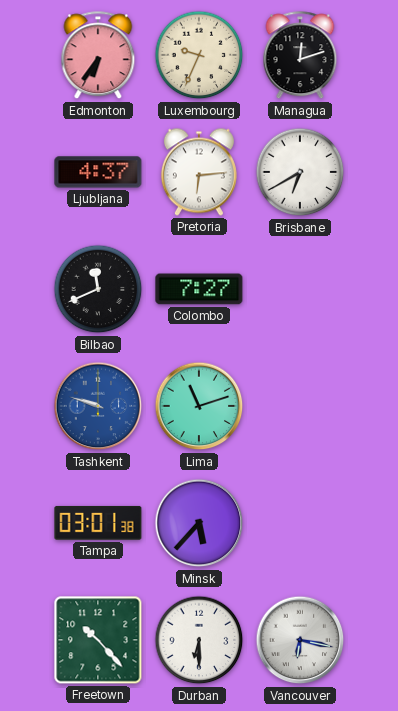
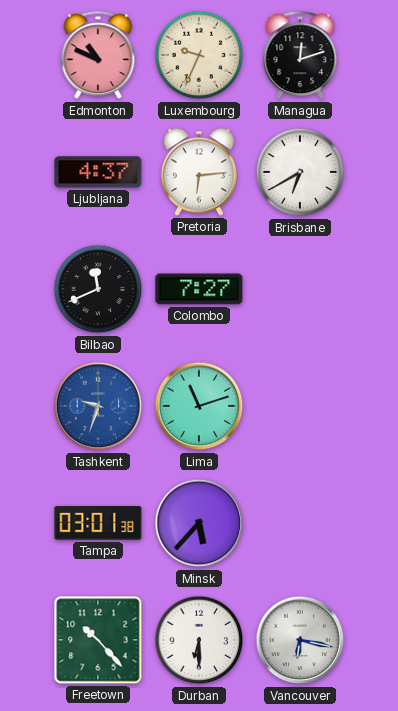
Edmonton: 6:36 -> 10:49 (98, 56)
Tashkent: 9:48 -> 9:33 (98, 406)
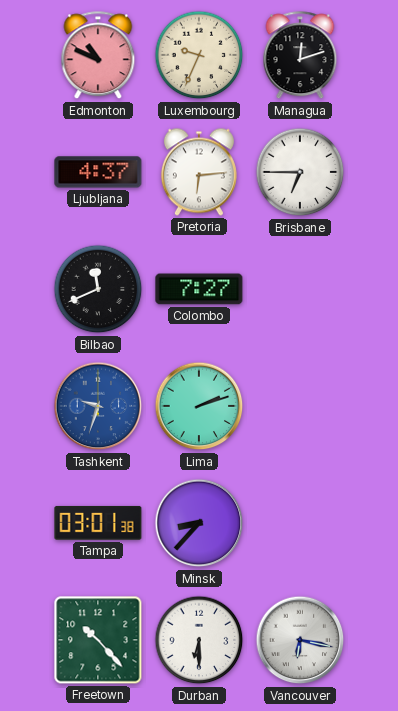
Brisbane: 6:40 -> 6:45 (300, 172)
Lima: 11:12 -> 2:12 (199, 406)
Minsk: 5:37 -> 8:37 (199, 523)
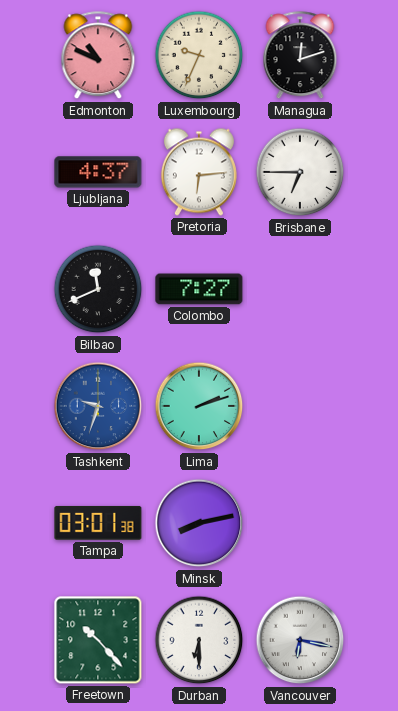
Minsk: 8:37 -> 8:13 (199, 523)
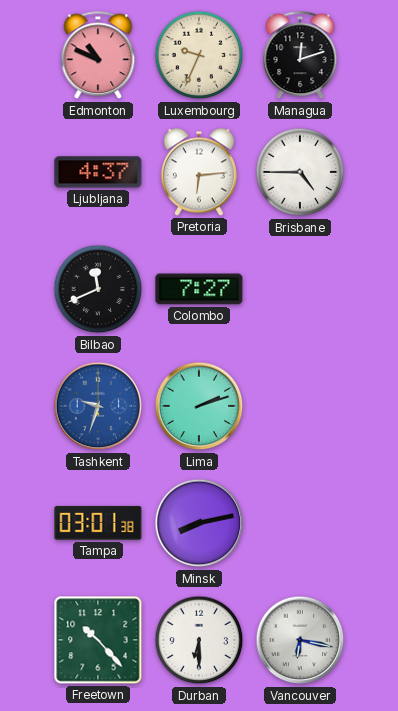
Brisbane: 6:45 -> 4:45 (300, 172)
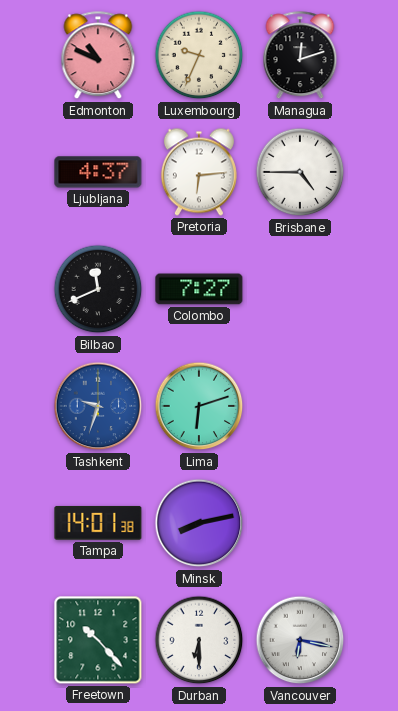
Lima: 2:12 -> 6:12 (199, 406)
Tampa: 03:01 -> 14:01 (98, 523)
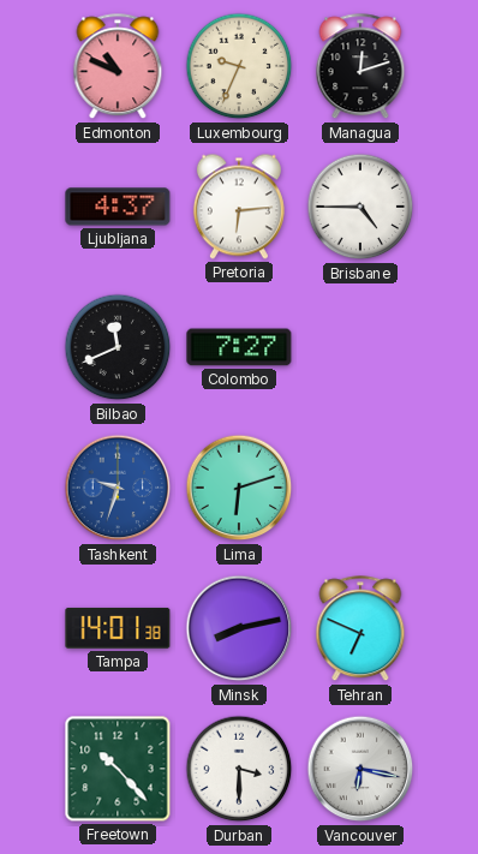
Tehran: none -> 6:49 (360, 629)
Durban: 6:30 -> 3:30 (239, 769)
